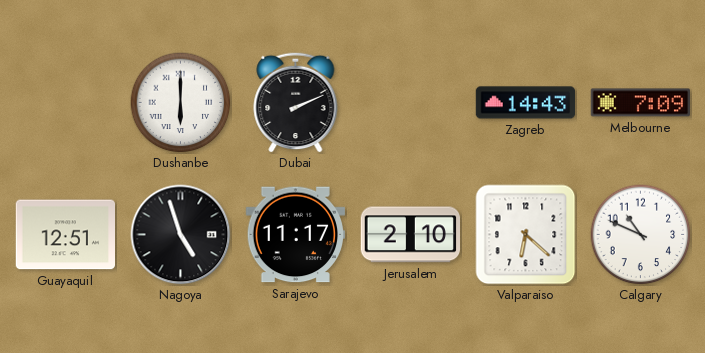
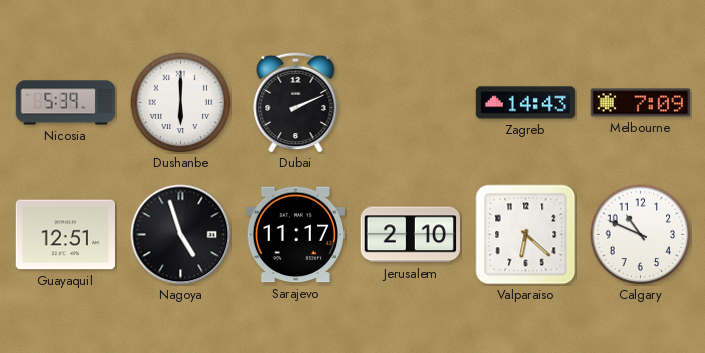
Nicosia: none -> 5:39 (66, 103)
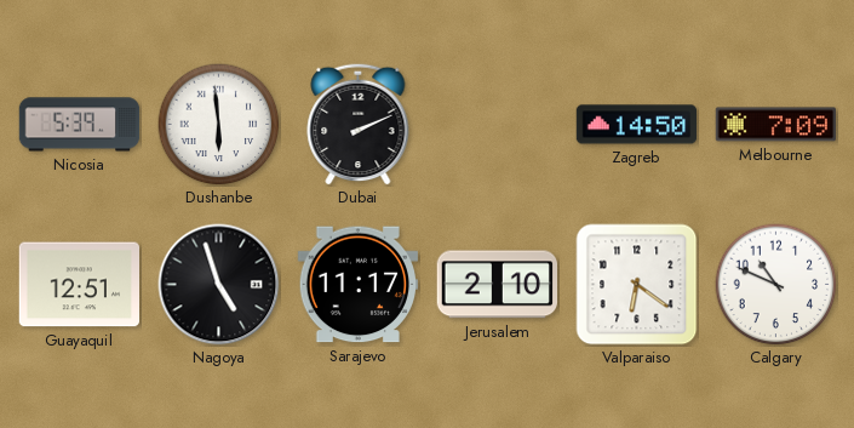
Dushanbe: 6:00 -> 5:59 (219, 125)
Zagreb: 14:43 -> 14:50 (637, 125)
Valparaiso: 6:22 -> 6:21 (637, 285)
